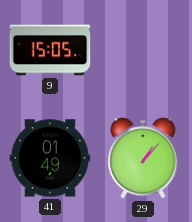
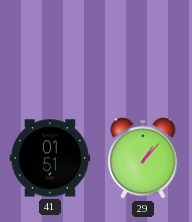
9: 15:05 -> none (50, 50)
41: 01:49 -> 01:51 (50, 158)
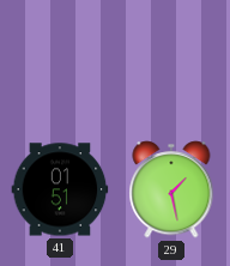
29: 1:07 -> 1:28 (171, 189)
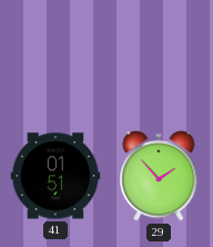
29: 1:28 -> 1:53 (159, 176)
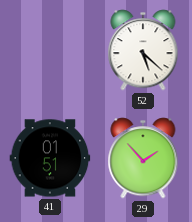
52: none -> 5:22 (143, 50)
